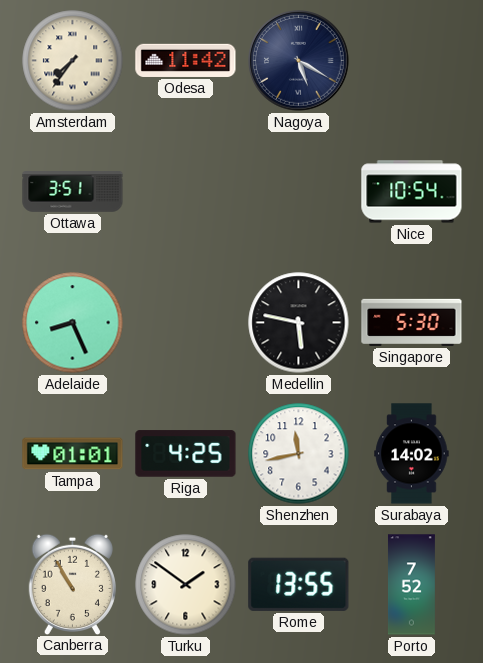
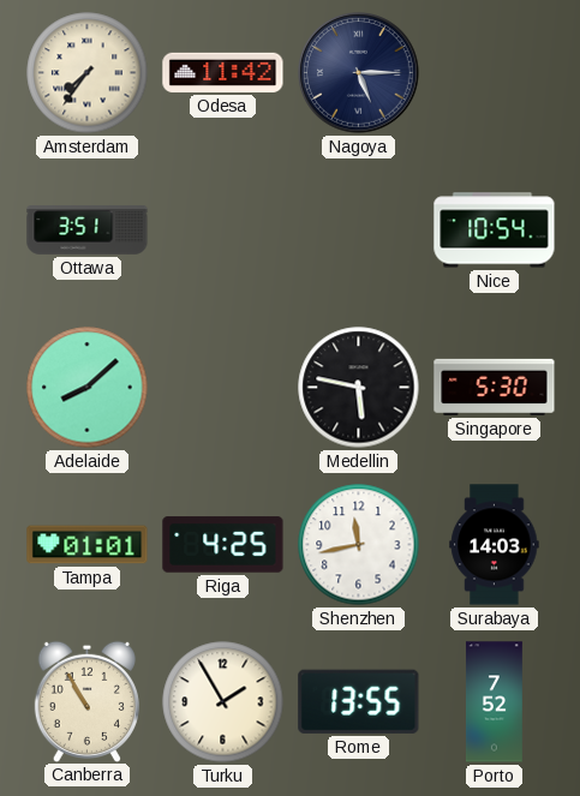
Nagoya: 5:20 -> 5:15 (359, 73)
Adelaide: 8:26 -> 8:08 (88, 388)
Surabaya: 14:02 -> 14:03 (495, 545)
Turku: 1:51 -> 1:55 (223, 702)
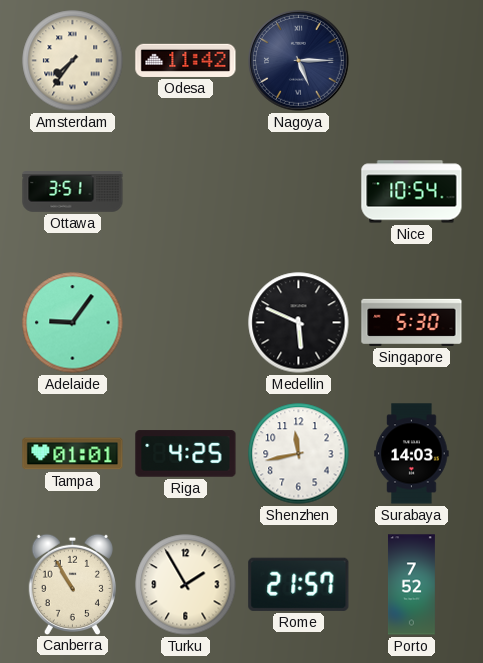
Adelaide: 8:08 -> 9:06 (73, 323)
Medellin: 5:47 -> 5:49 (299, 323)
Rome: 13:55 -> 21:57 (299, 584)
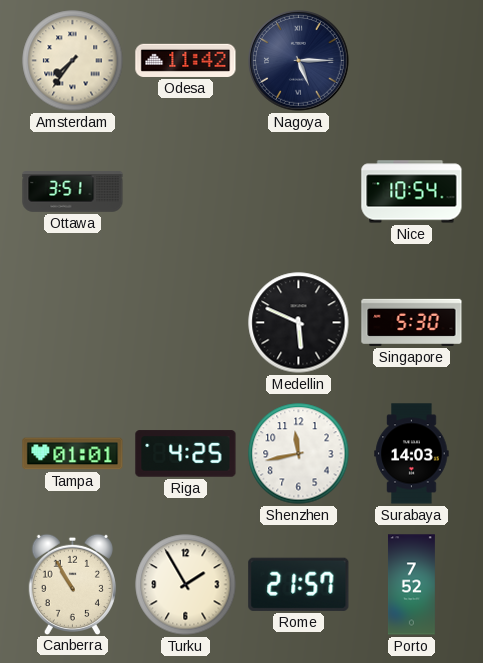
Adelaide: 9:06 -> none (73, 323)
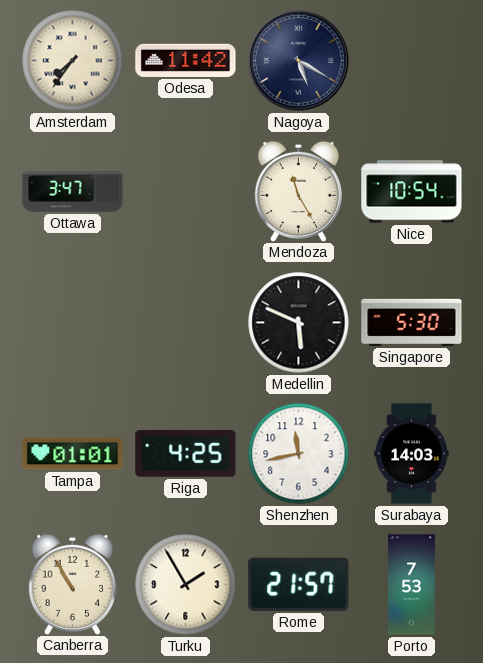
Nagoya: 5:15 -> 5:20 (299, 61)
Ottawa: 3:51 -> 3:47 (73, 192)
Mendoza: none -> 11:25 (298, 191)
Porto: 7:52 -> 7:53 (411, 585)
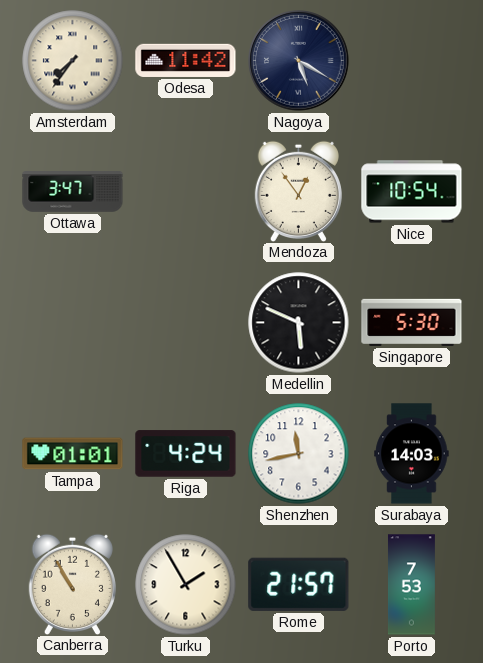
Mendoza: 11:25 -> 12:54 (298, 191)
Riga: 4:25 -> 4:24 (186, 454)
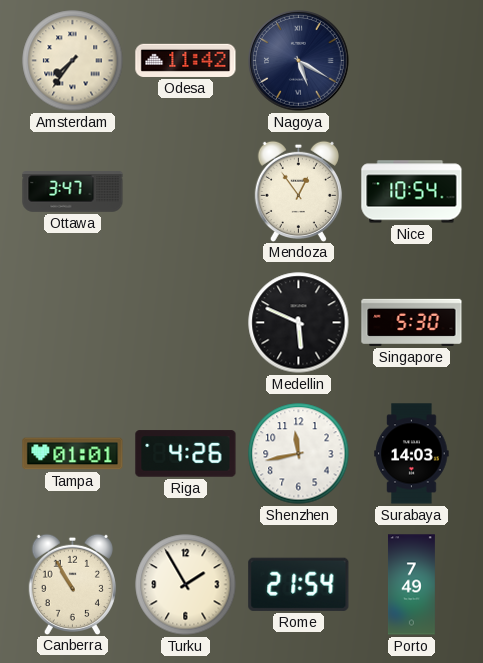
Riga: 4:24 -> 4:26 (186, 454)
Rome: 21:57 -> 21:54 (299, 584)
Porto: 7:53 -> 7:49 (411, 585)
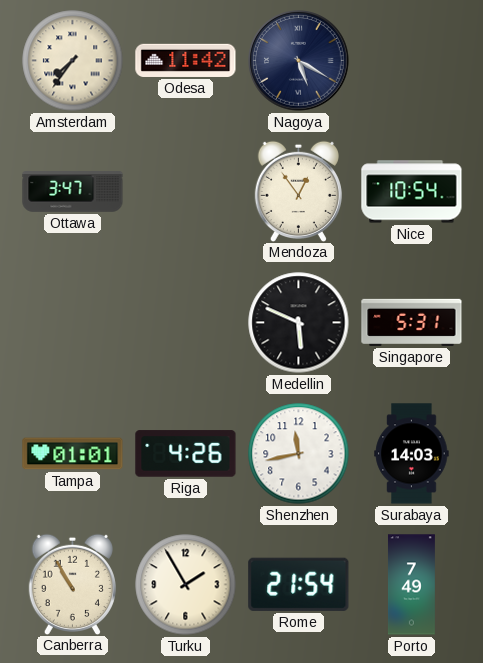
Singapore: 5:30 -> 5:31 (412, 322)
